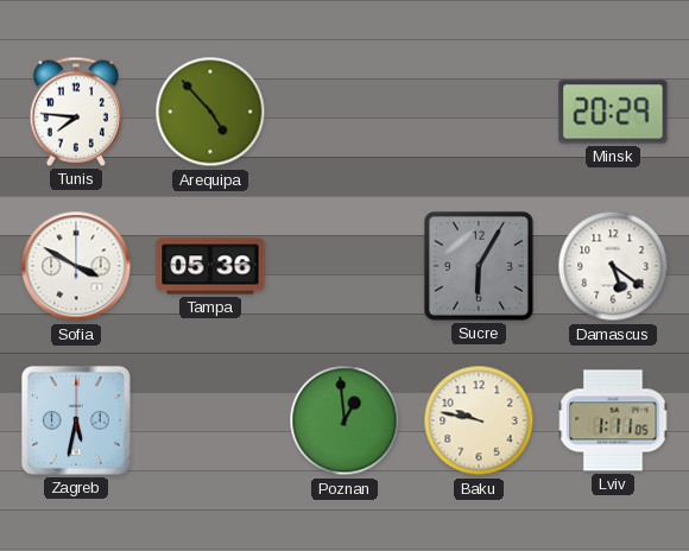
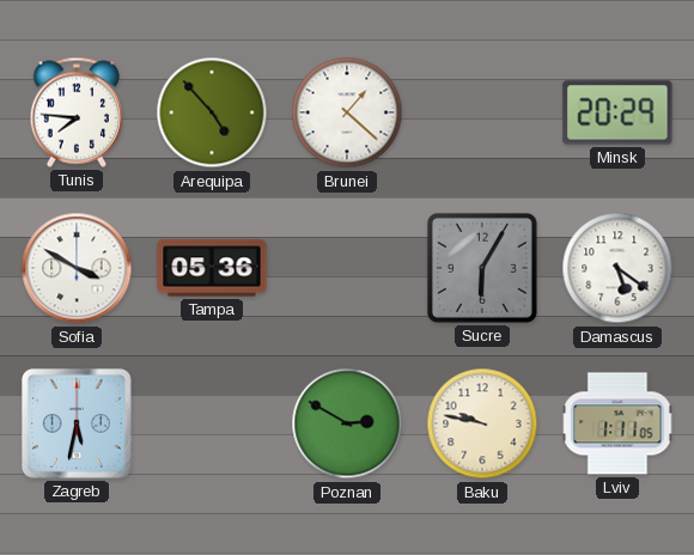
Brunei: none -> 1:22 (347, 112)
Poznan: 12:59 -> 2:50 (347, 423)
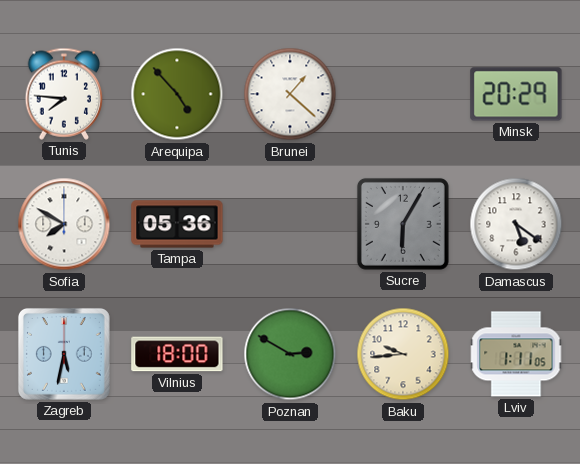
Sofia: 3:50 -> 7:50 (64, 224)
Vilnius: none -> 18:00 (177, 354)
Baku: 9:47 -> 9:44 (403, 354)
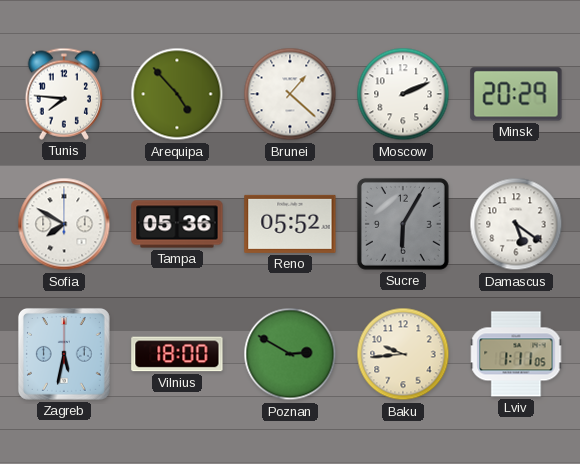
Moscow: none -> 2:11 (403, 94)
Reno: none -> 05:52 (290, 224)
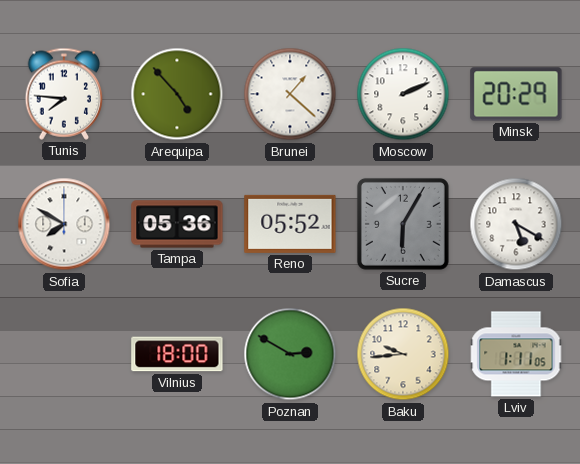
Damascus: 5:21 -> 5:20 (516, 224)
Zagreb: 5:32 -> none (64, 354)
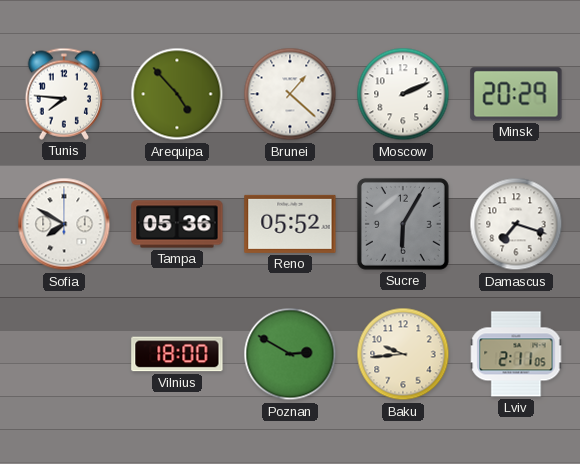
Damascus: 5:20 -> 7:18 (516, 224)
Lviv: 1:11 -> 2:11 (516, 354)
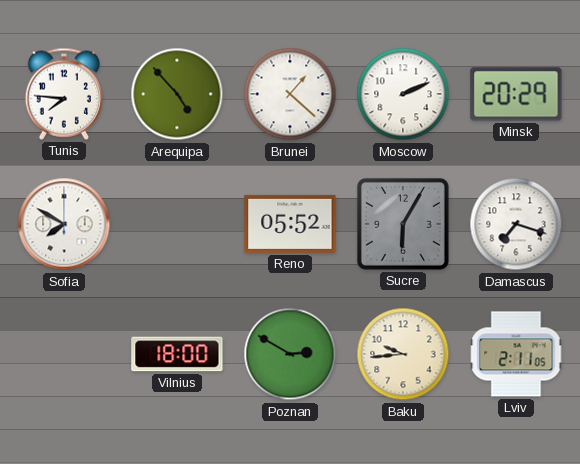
Tampa: 05:36 -> none (177, 224)
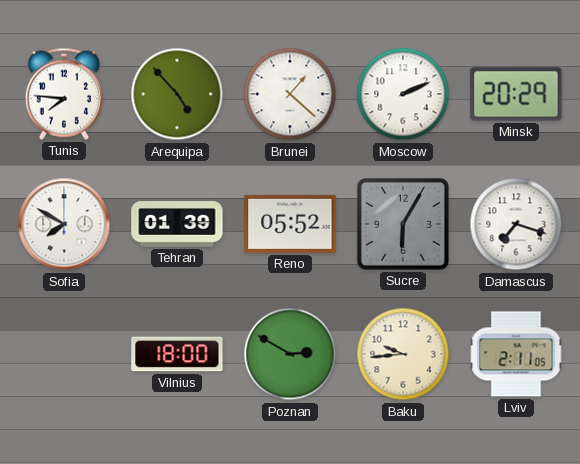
Tehran: none -> 01:39 (177, 224)
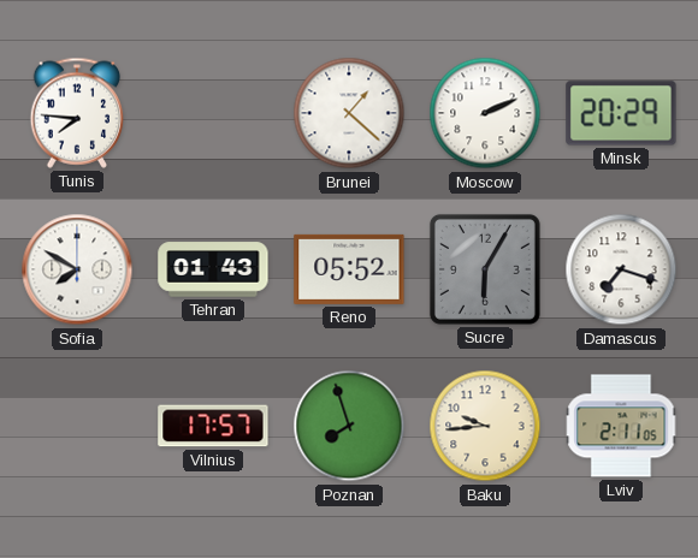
Arequipa: 4:53 -> none (177, 94)
Tehran: 01:39 -> 01:43 (213, 269)
Vilnius: 18:00 -> 17:57 (213, 426)
Poznan: 2:50 -> 7:57 (349, 426)
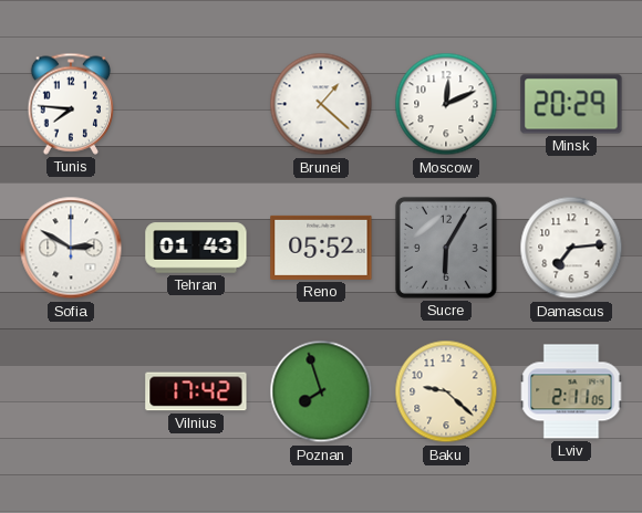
Moscow: 2:11 -> 12:11 (446, 104)
Sofia: 7:50 -> 2:50 (71, 248)
Damascus: 7:18 -> 7:14 (571, 248)
Vilnius: 17:57 -> 17:42 (196, 391)
Baku: 9:44 -> 9:22 (446, 391)
